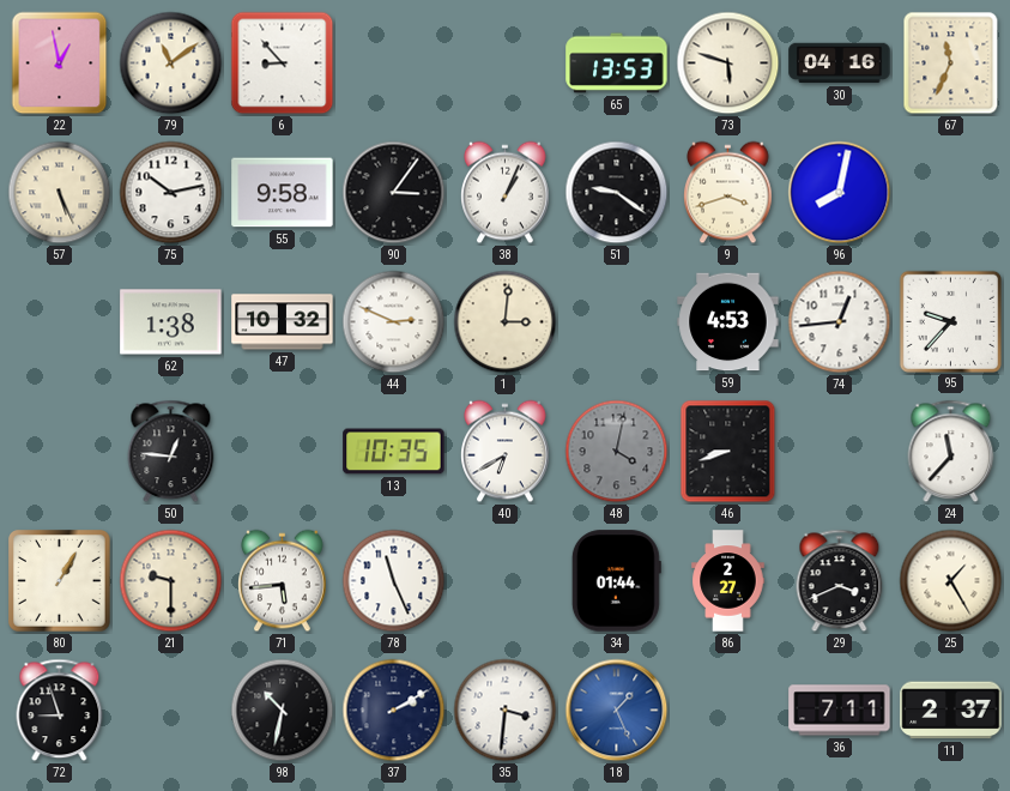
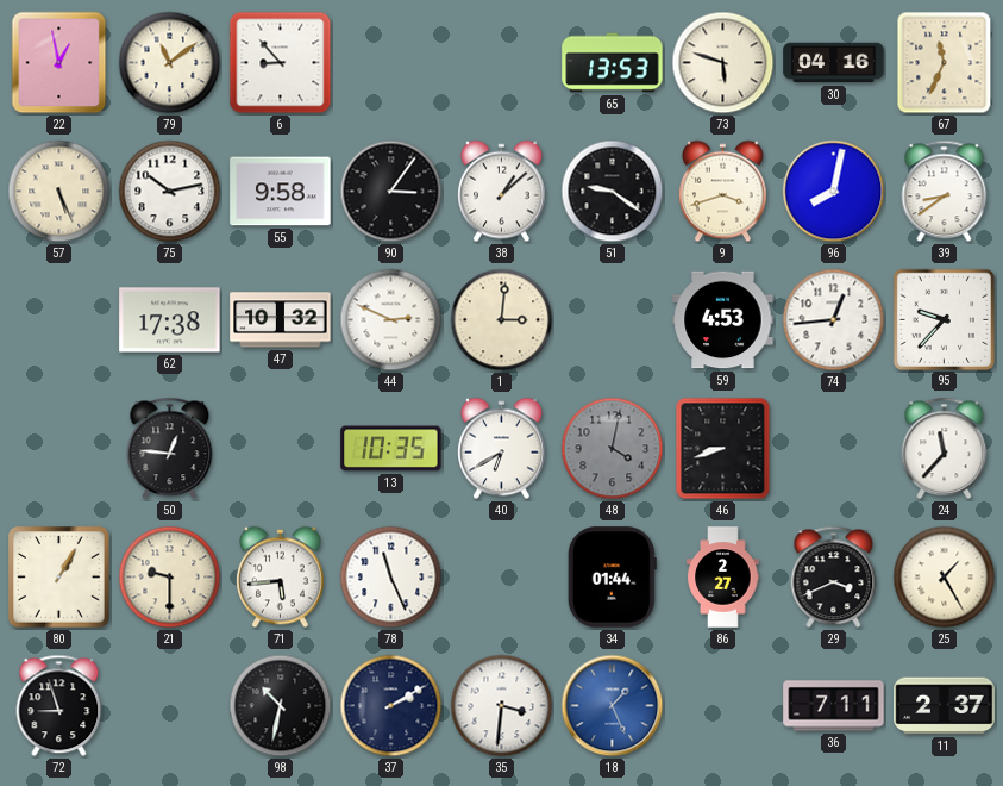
38: 1:04 -> 1:08 (502, 192)
39: none -> 8:39 (945, 192)
62: 1:38 -> 17:38 (170, 320)
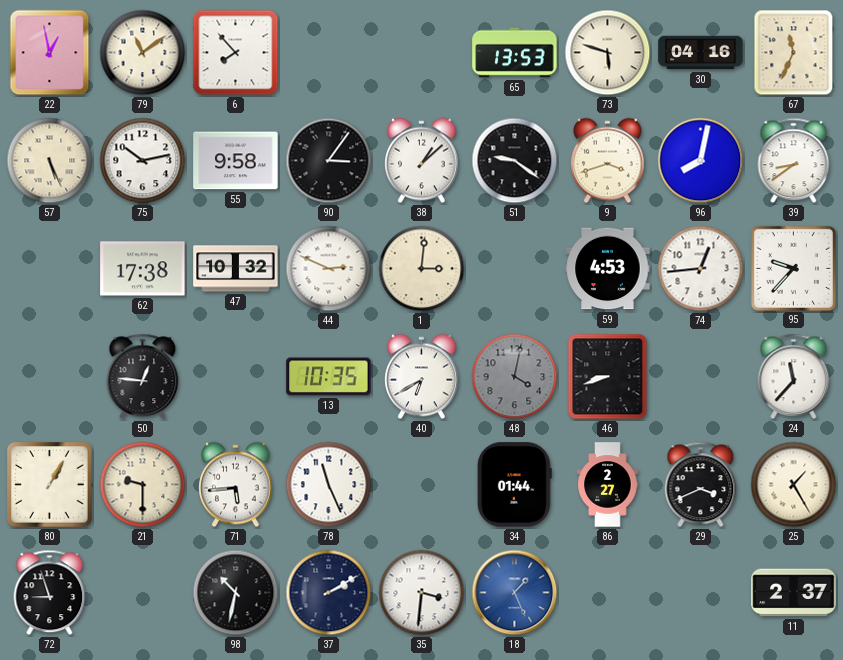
6: 8:53 -> 7:53 (236, 53)
36: 7:11 -> none (834, 706)
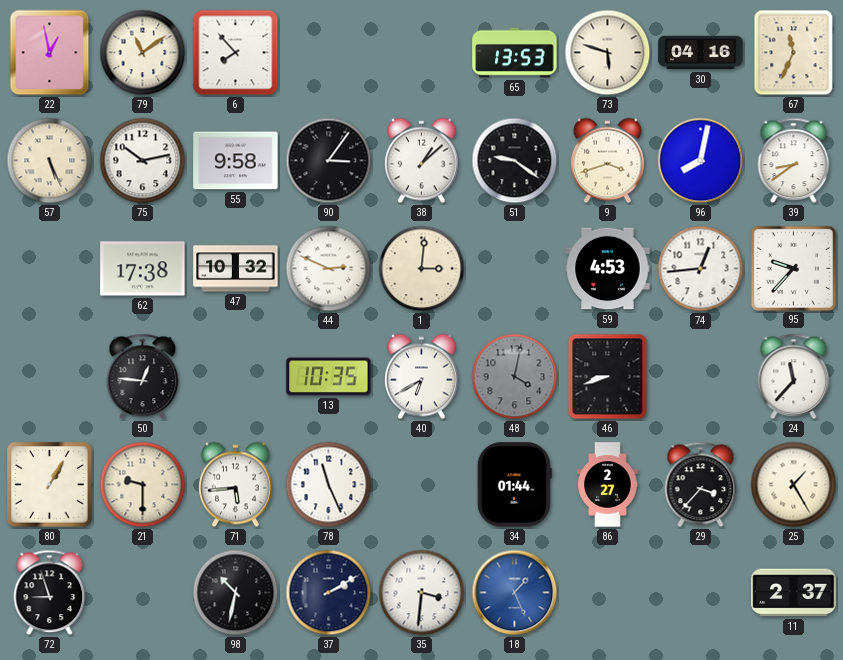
29: 3:41 -> 3:37 (701, 485)
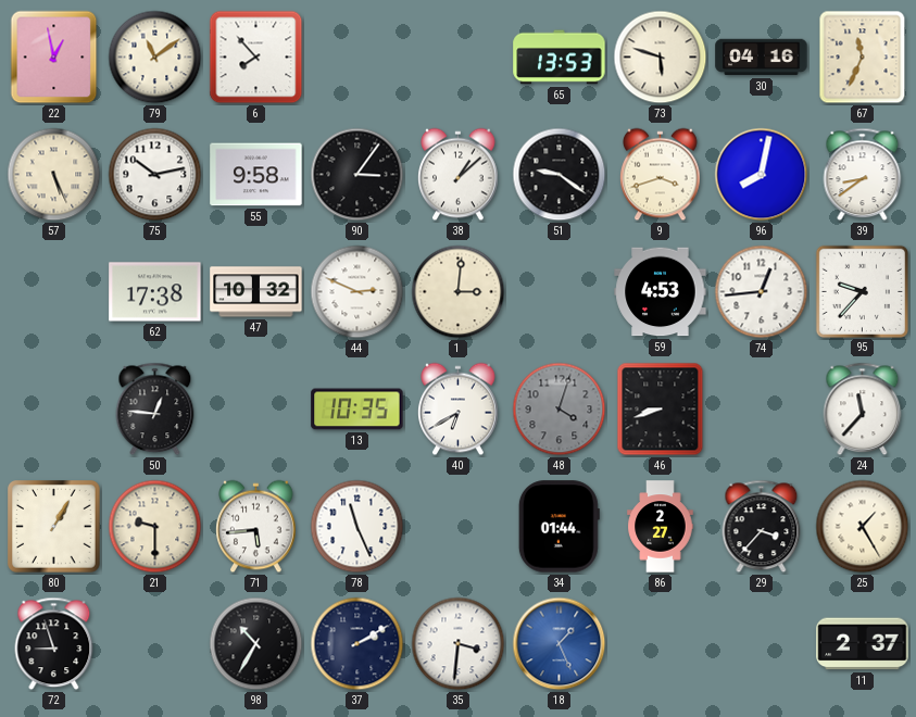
48: 4:02 -> 4:03 (560, 410)
98: 10:32 -> 10:35 (256, 644)
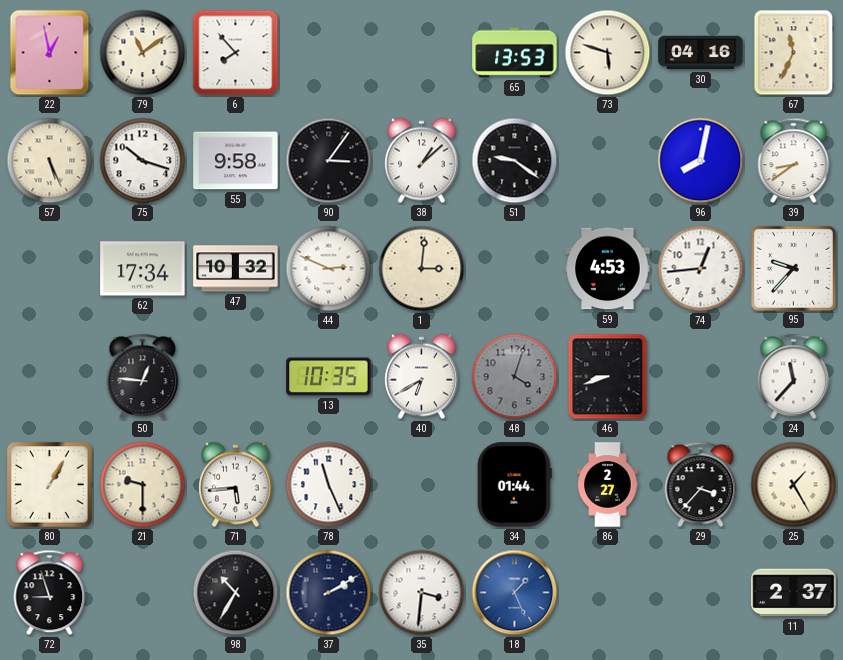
75: 10:13 -> 10:18 (143, 161)
9: 3:42 -> none (661, 175)
62: 17:38 -> 17:34 (143, 269)
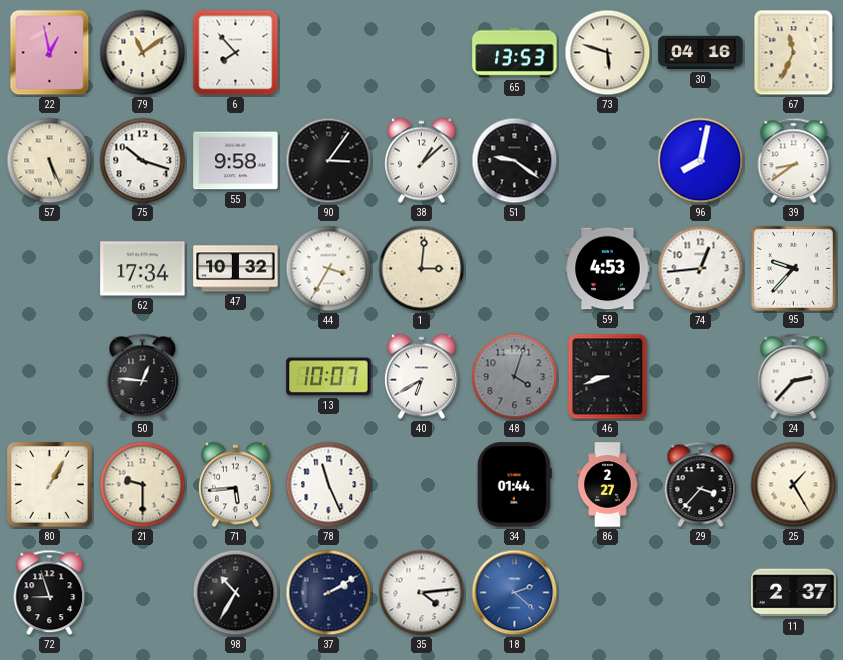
44: 2:49 -> 3:35 (329, 269)
13: 10:35 -> 10:07 (329, 377)
24: 11:37 -> 2:37 (794, 377)
35: 3:31 -> 4:14 (422, 593)
18: 1:26 -> 2:22 (515, 593)
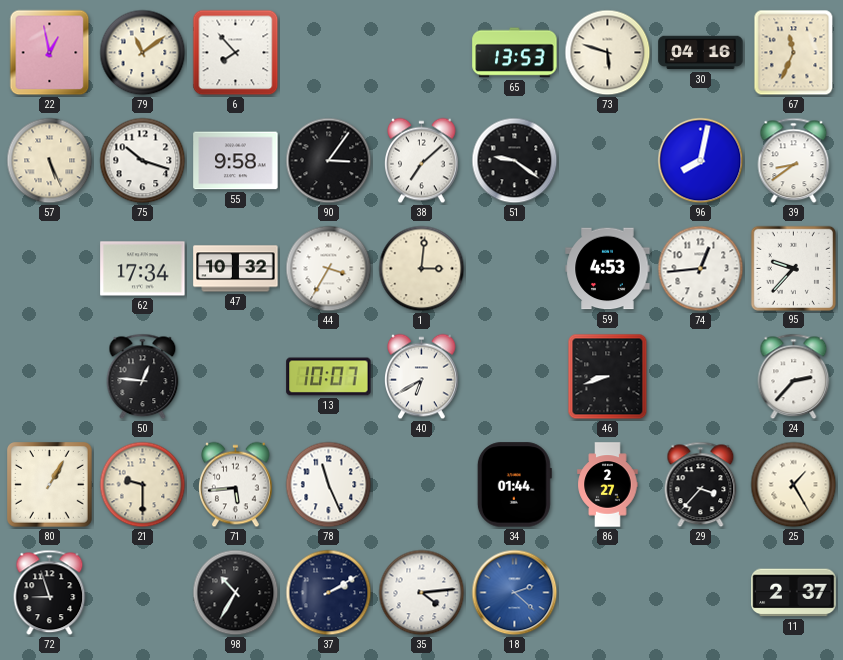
38: 1:08 -> 7:08 (422, 161)
48: 4:03 -> none (515, 377)
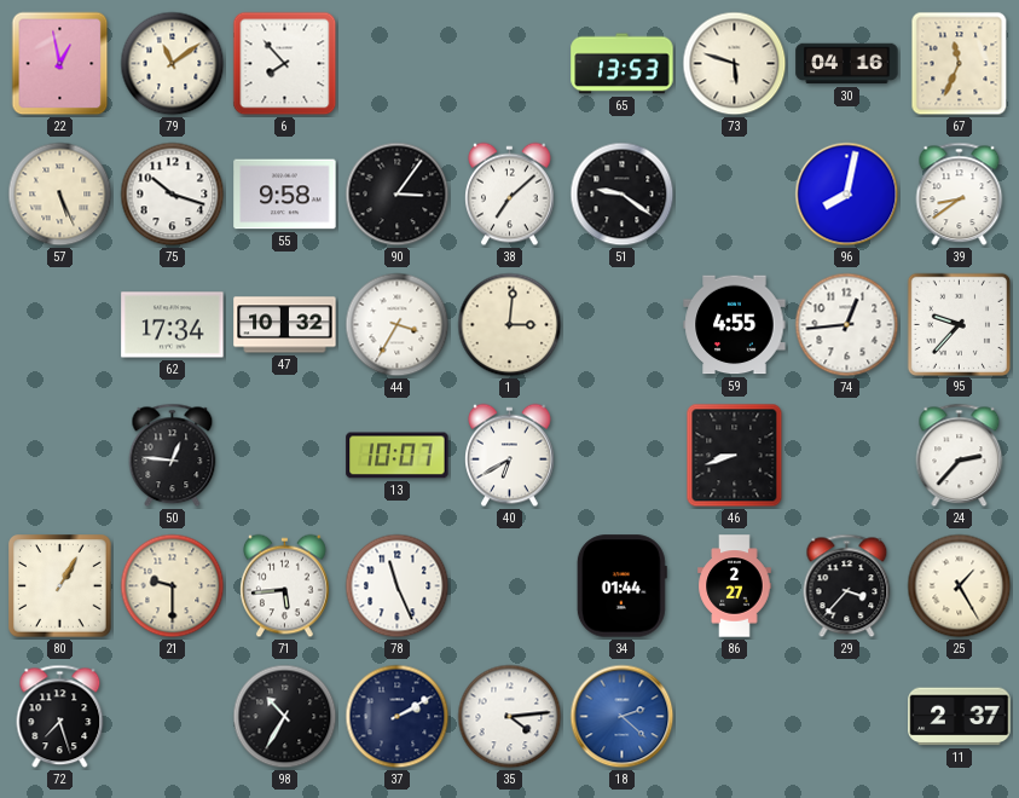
59: 4:53 -> 4:55 (735, 325)
72: 8:57 -> 7:27 (60, 717)
